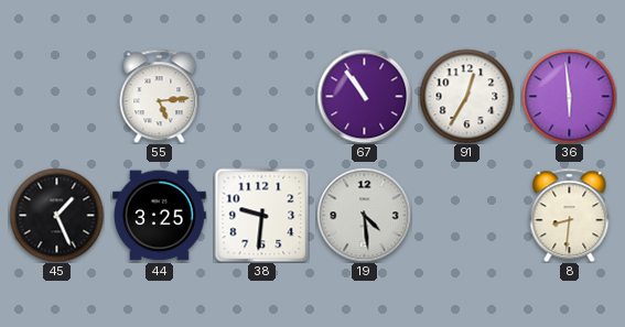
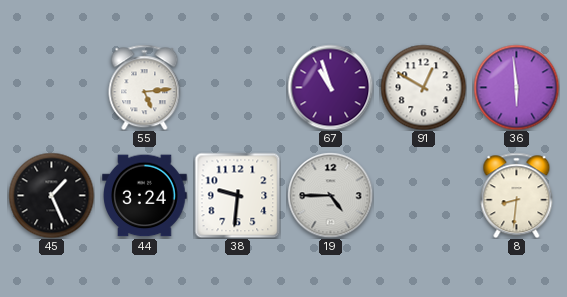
67: 10:54 -> 10:57 (330, 87)
91: 12:35 -> 12:50 (423, 87)
44: 3:25 -> 3:24 (145, 196)
19: 4:29 -> 4:45 (330, 195)
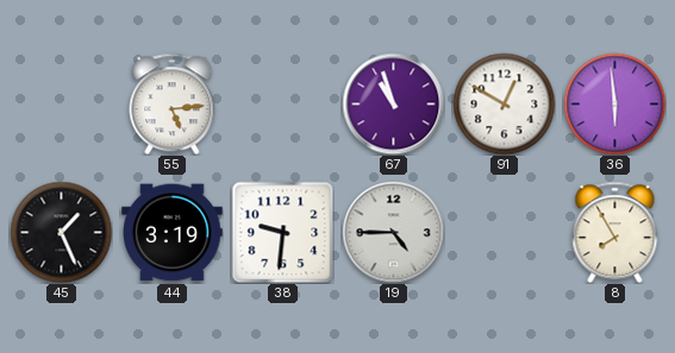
44: 3:24 -> 3:19 (173, 233)
8: 8:31 -> 7:55 (615, 232)
